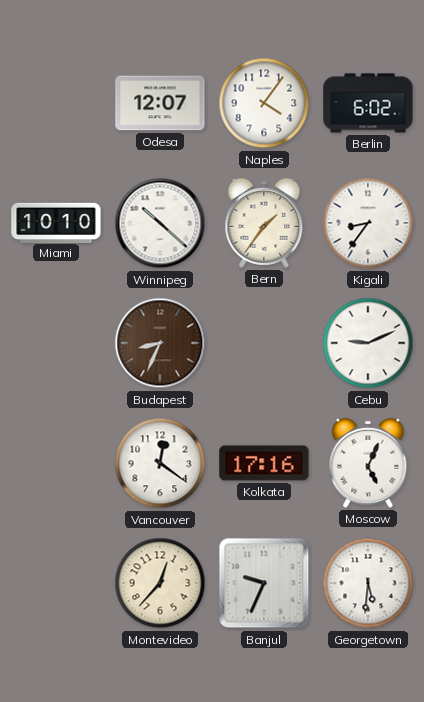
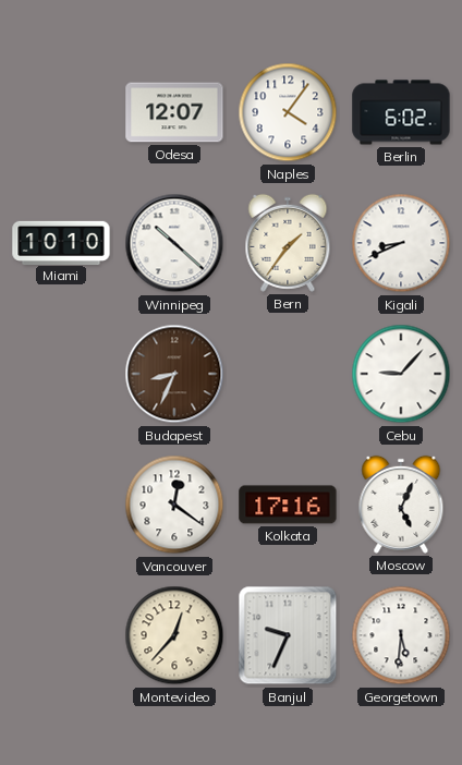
Kigali: 8:36 -> 8:41 (401, 243)
Cebu: 9:11 -> 9:07 (401, 374)
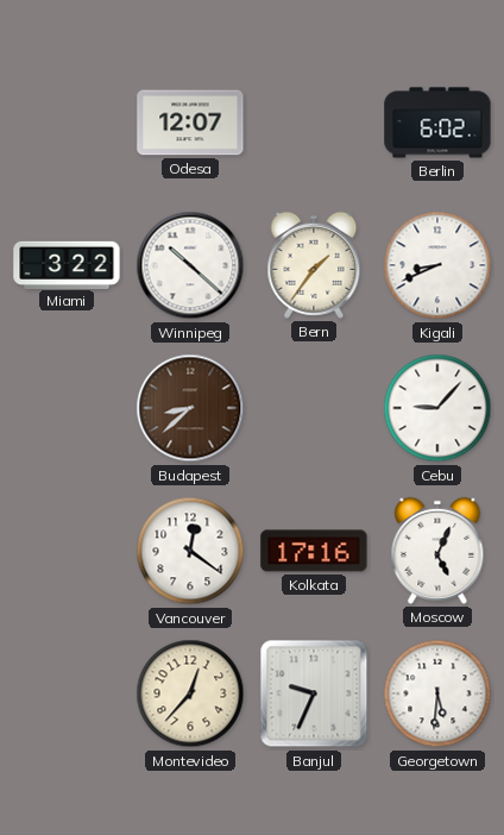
Naples: 4:06 -> none (288, 112)
Miami: 10:10 -> 3:22 (67, 264)
Budapest: 8:34 -> 8:38 (190, 408)
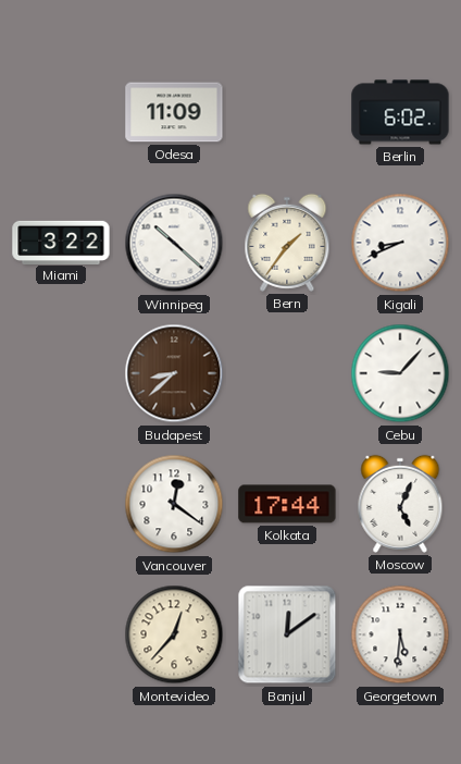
Odesa: 12:07 -> 11:09 (174, 112)
Kolkata: 17:16 -> 17:44 (287, 504)
Banjul: 9:34 -> 12:09 (287, 634)
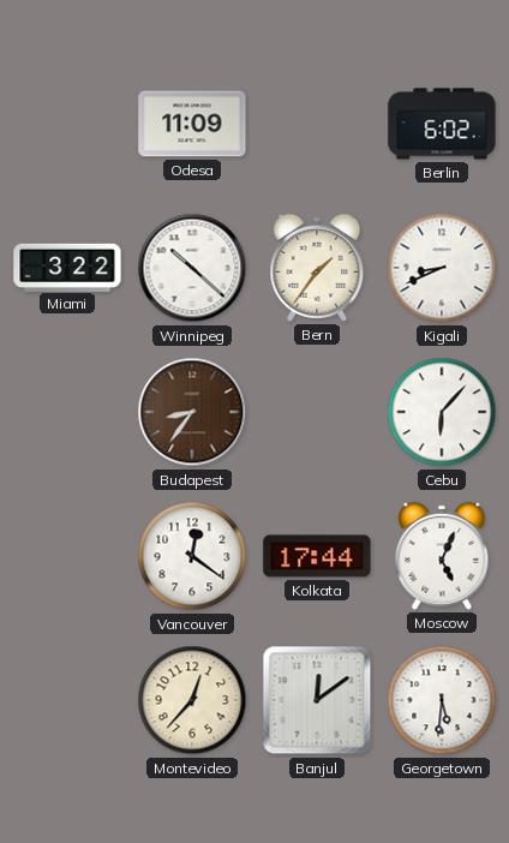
Budapest: 8:38 -> 8:36 (192, 412)
Cebu: 9:07 -> 6:07 (442, 412)
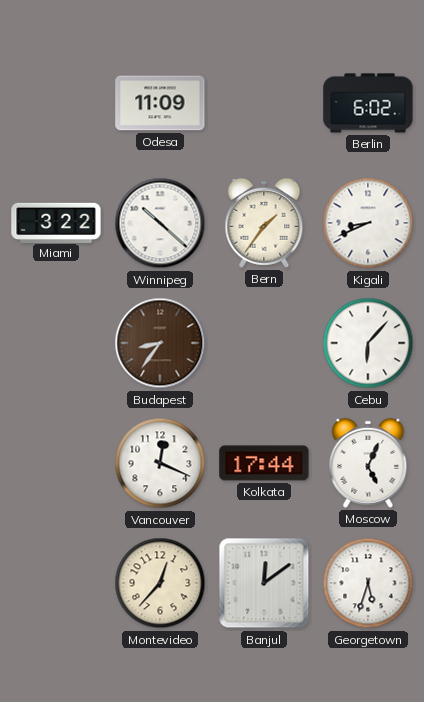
Vancouver: 12:21 -> 12:19 (160, 463)
Georgetown: 5:31 -> 5:33 (368, 583)
